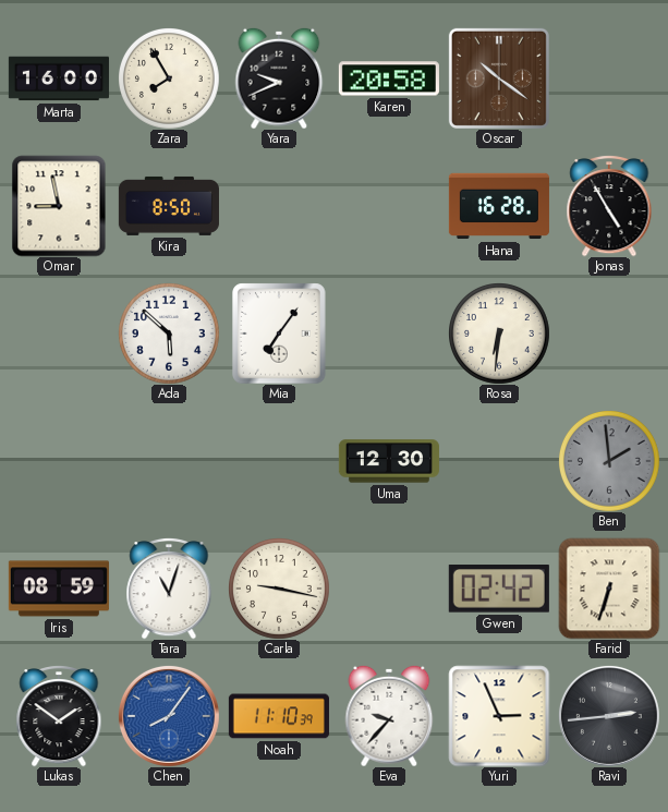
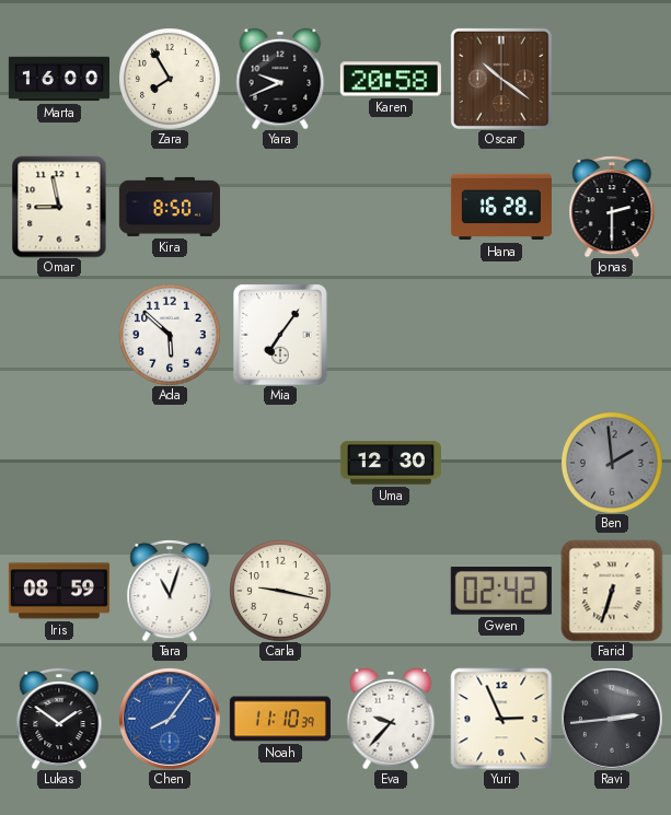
Jonas: 4:55 -> 2:30 (612, 207)
Rosa: 6:31 -> none (499, 334)
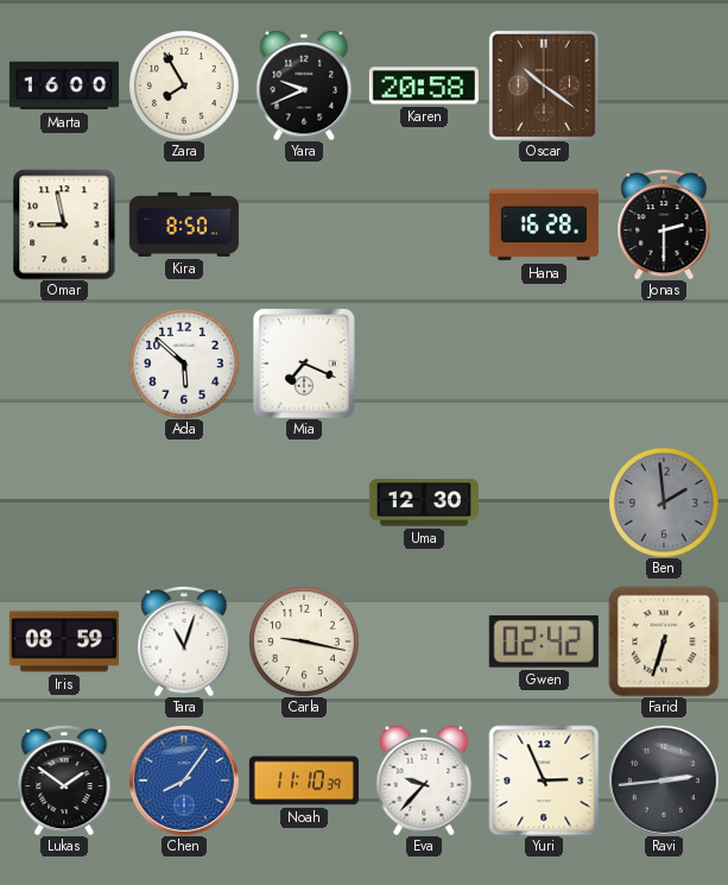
Mia: 7:06 -> 7:19 (304, 364)
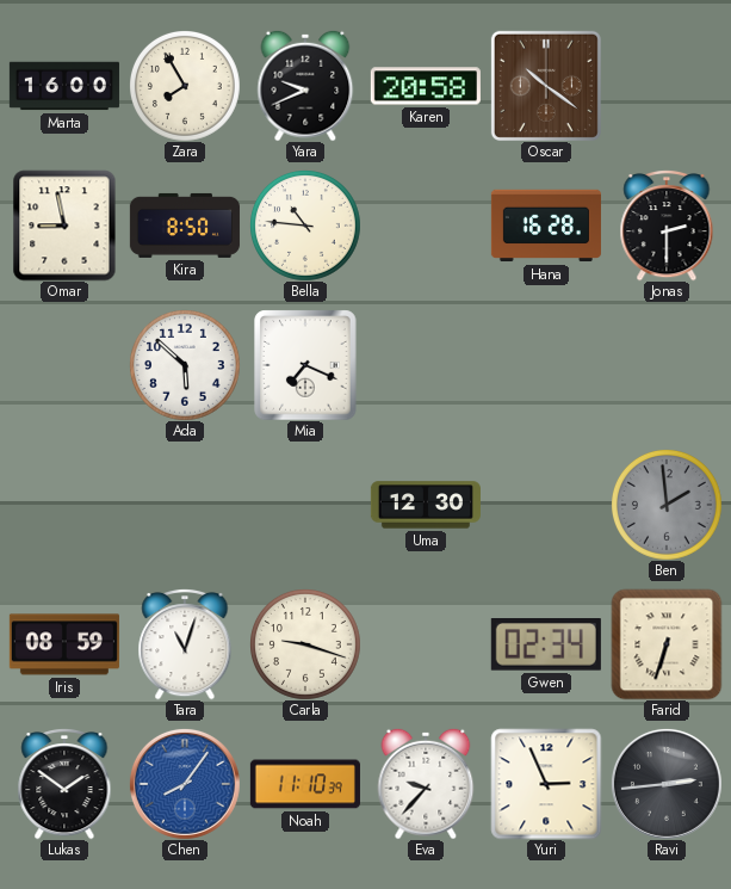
Bella: none -> 10:46 (305, 226)
Carla: 9:17 -> 9:18 (305, 644)
Gwen: 02:42 -> 02:34 (546, 644)
